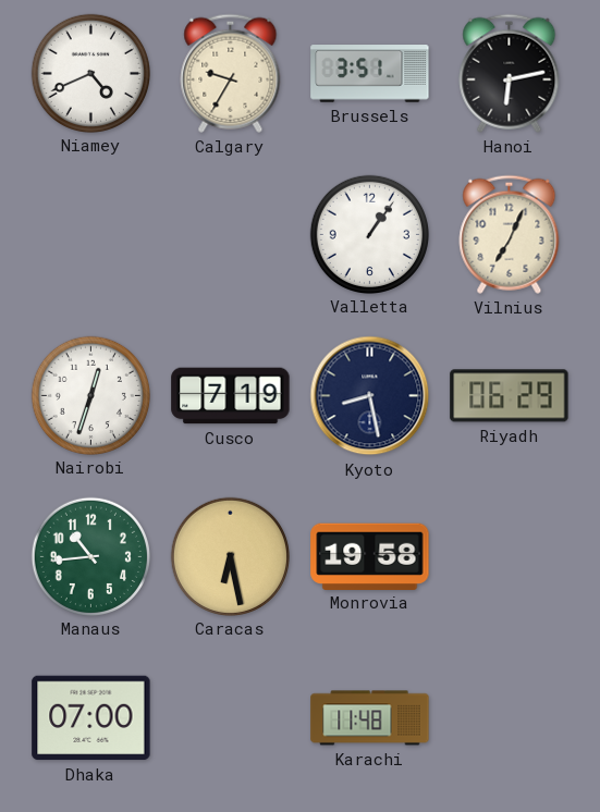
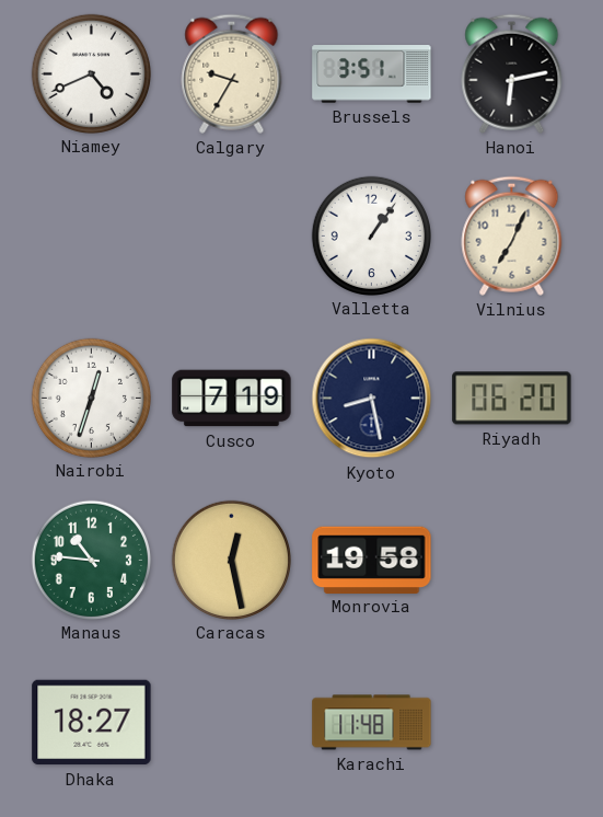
Riyadh: 06:29 -> 06:20 (512, 399)
Manaus: 10:44 -> 10:46 (91, 560)
Caracas: 6:28 -> 12:28 (231, 560)
Dhaka: 07:00 -> 18:27 (92, 723)
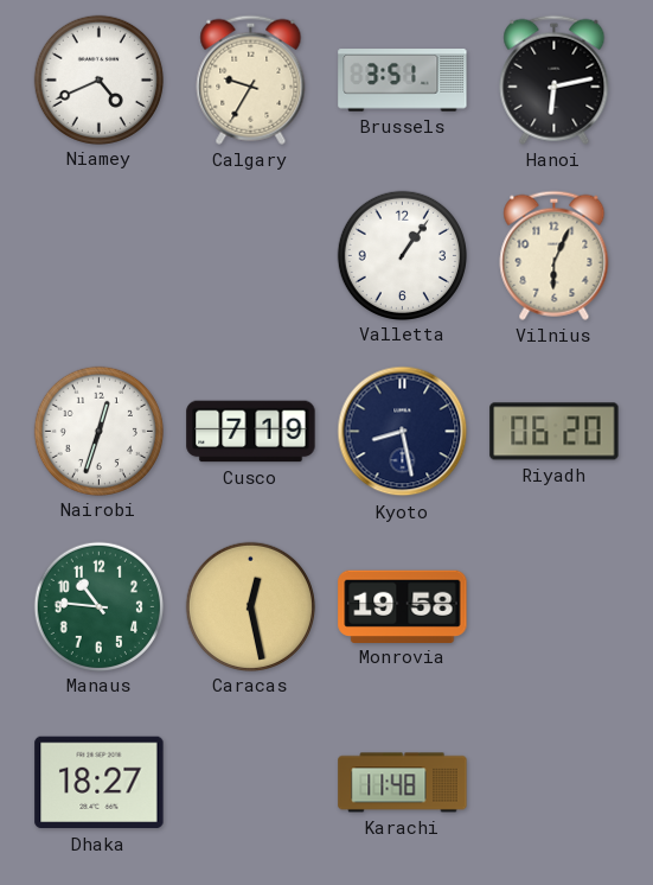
Vilnius: 7:04 -> 6:04 (555, 255)
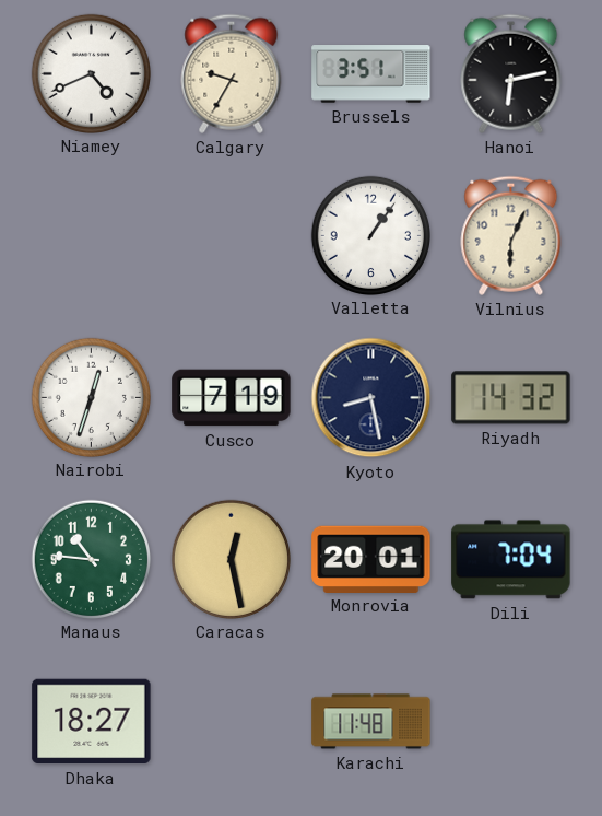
Riyadh: 06:20 -> 14:32 (511, 398)
Monrovia: 19:58 -> 20:01 (371, 559)
Dili: none -> 7:04 (511, 560)
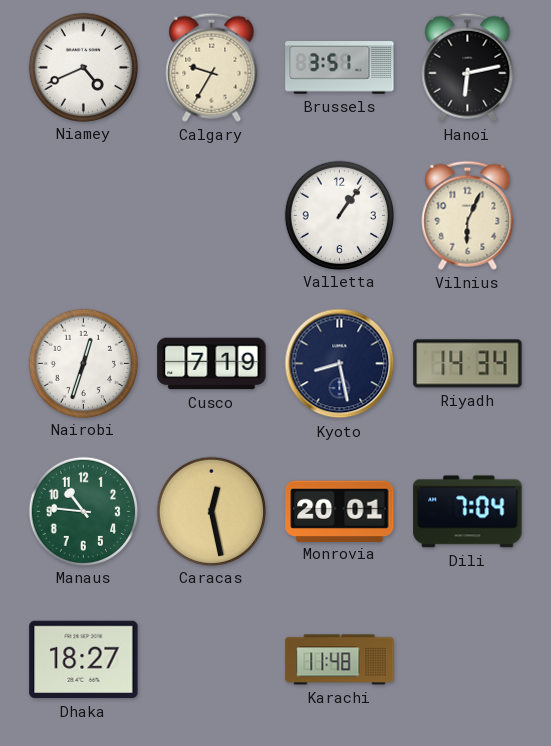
Riyadh: 14:32 -> 14:34 (468, 364)
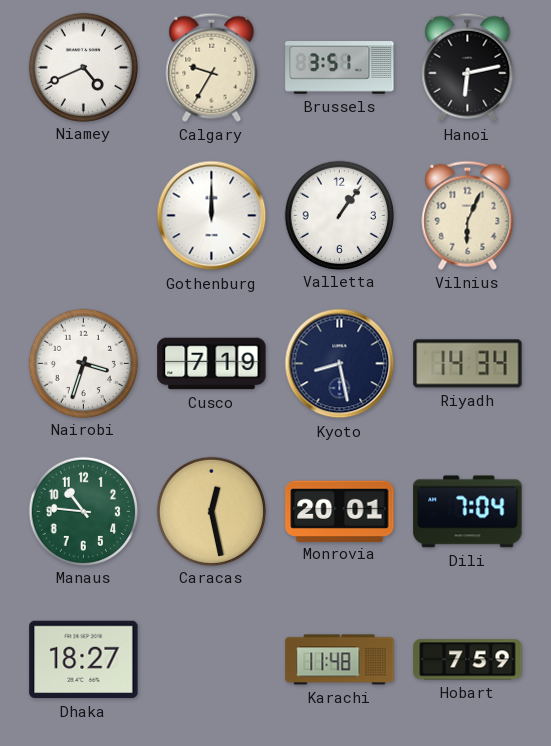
Gothenburg: none -> 12:00 (212, 216)
Nairobi: 12:33 -> 3:33 (83, 363)
Hobart: none -> 7:59 (468, 660)
